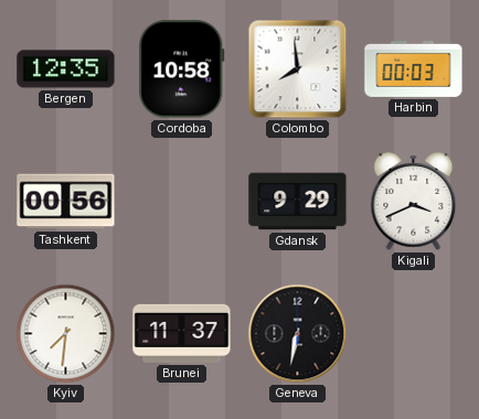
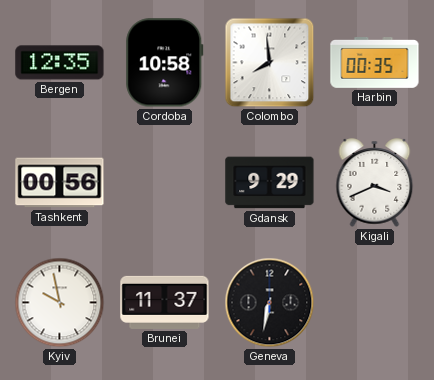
Harbin: 00:03 -> 00:35 (375, 63)
Kyiv: 7:31 -> 9:58 (60, 303)
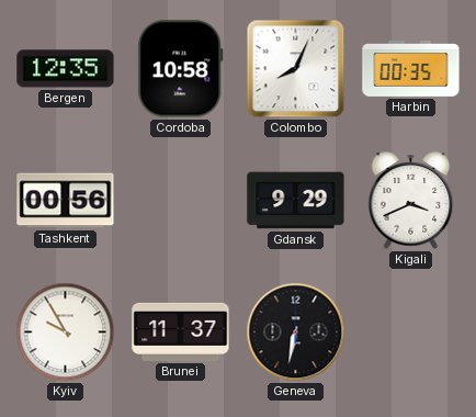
Colombo: 7:59 -> 8:04 (296, 69)
Kyiv: 9:58 -> 9:55 (66, 333)
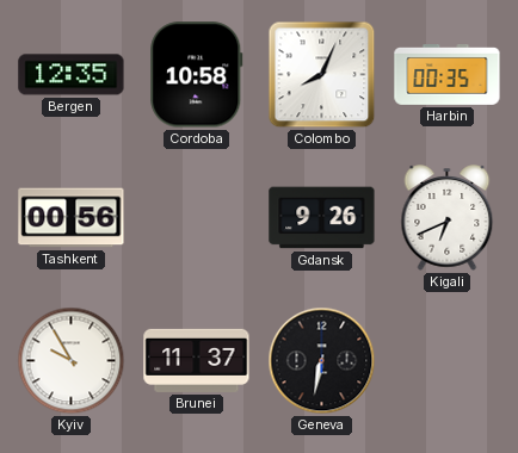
Gdansk: 9:29 -> 9:26 (322, 218)
Kigali: 3:41 -> 6:41 (448, 218)
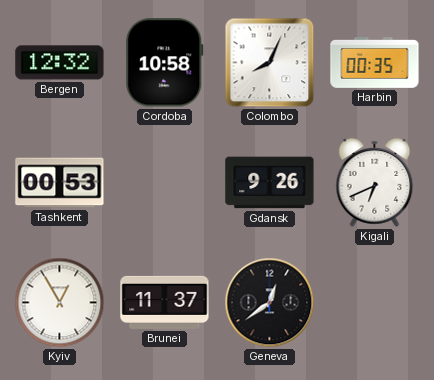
Bergen: 12:35 -> 12:32 (60, 63)
Tashkent: 00:56 -> 00:53 (60, 183)
Kyiv: 9:55 -> 12:55 (60, 303)
Geneva: 6:32 -> 12:39 (270, 303)
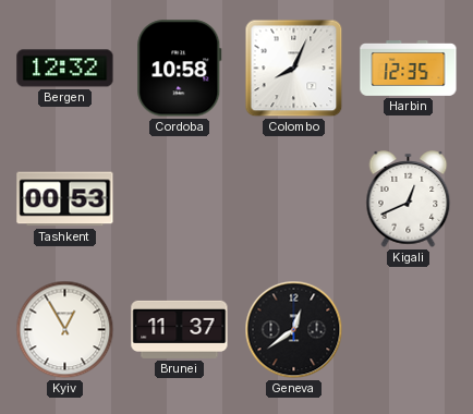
Harbin: 00:35 -> 12:35 (409, 69)
Gdansk: 9:26 -> none (270, 183)
Kigali: 6:41 -> 12:41 (409, 199)
